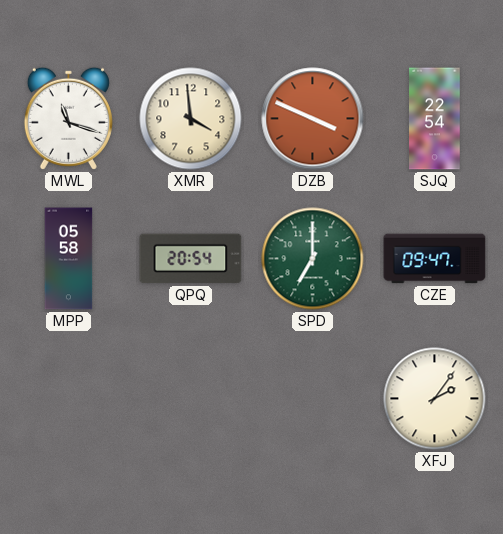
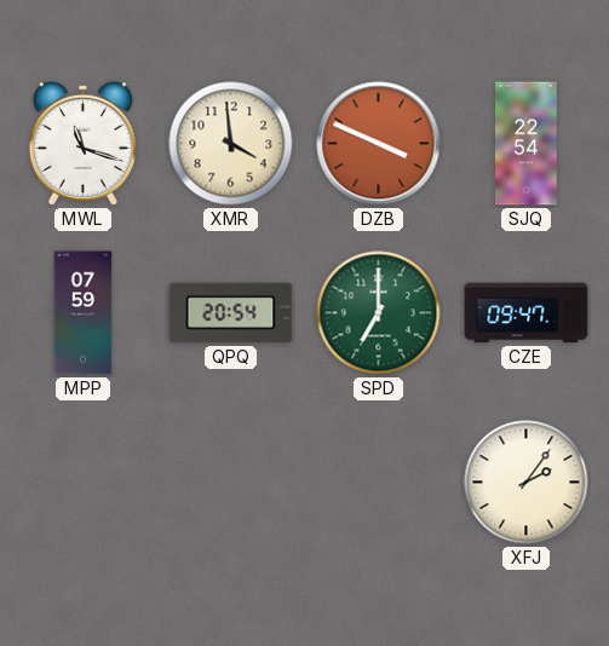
MPP: 05:58 -> 07:59 (84, 313)
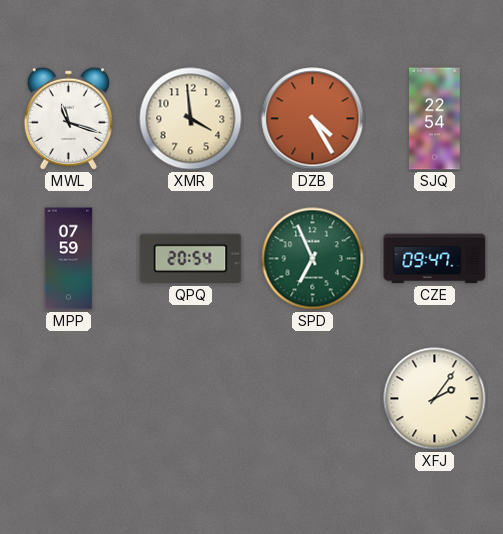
DZB: 3:49 -> 4:25 (313, 119)
SPD: 7:00 -> 6:56 (313, 259)
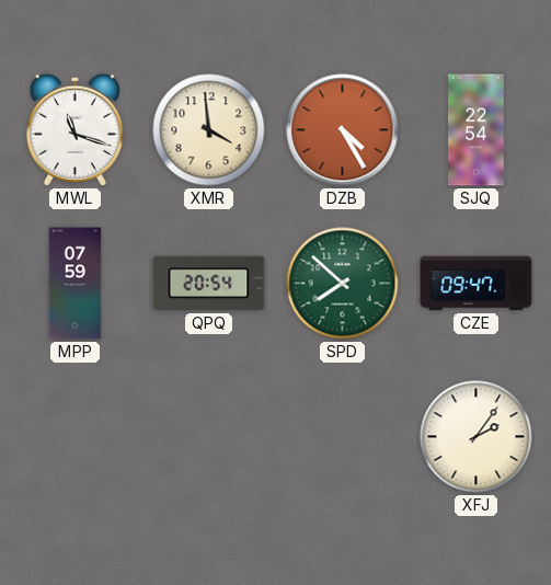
SPD: 6:56 -> 7:52 (343, 284)
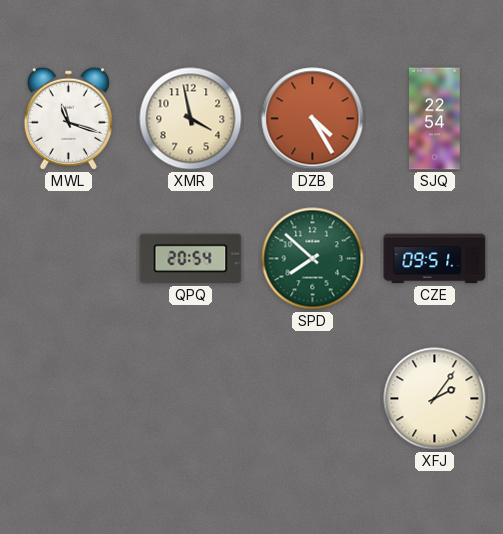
XMR: 3:59 -> 3:58 (191, 119)
MPP: 07:59 -> none (76, 284)
CZE: 09:47 -> 09:51 (435, 259)
